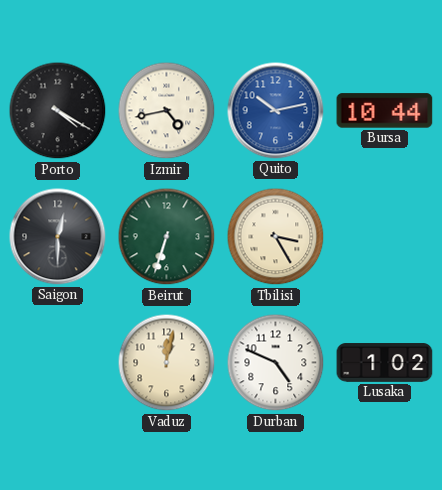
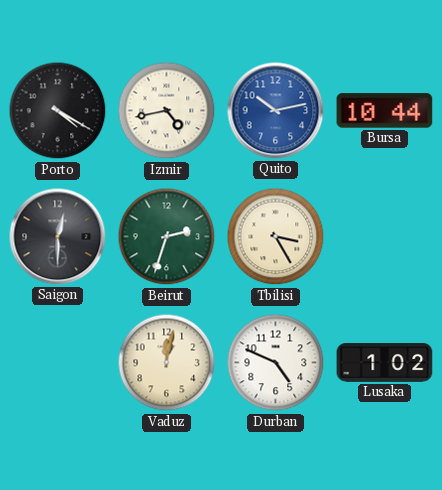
Beirut: 6:33 -> 2:33 (167, 237)
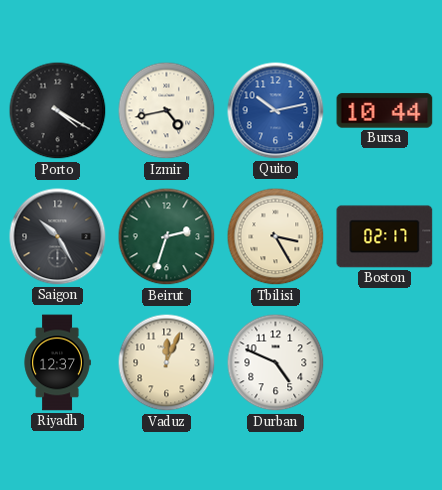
Saigon: 12:30 -> 10:25 (58, 237)
Boston: none -> 02:17 (385, 237)
Riyadh: none -> 12:37 (57, 363)
Vaduz: 12:02 -> 12:04 (167, 363)
Lusaka: 1:02 -> none (385, 363)
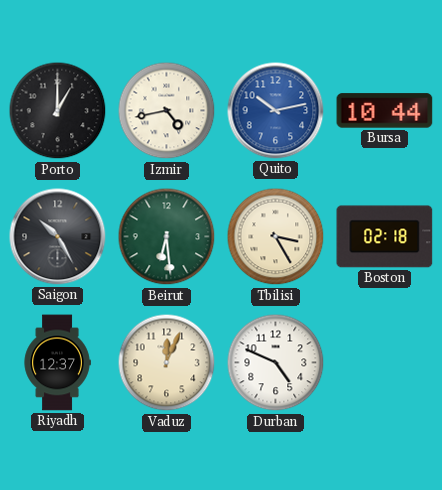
Porto: 4:20 -> 1:00 (58, 111)
Beirut: 2:33 -> 6:29 (167, 237)
Boston: 02:17 -> 02:18 (385, 237)
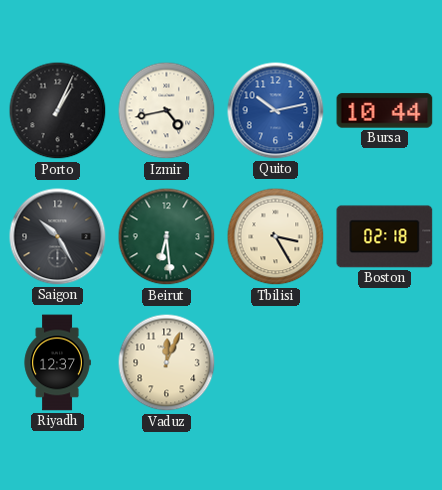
Porto: 1:00 -> 1:04 (58, 111)
Durban: 4:49 -> none (276, 363)
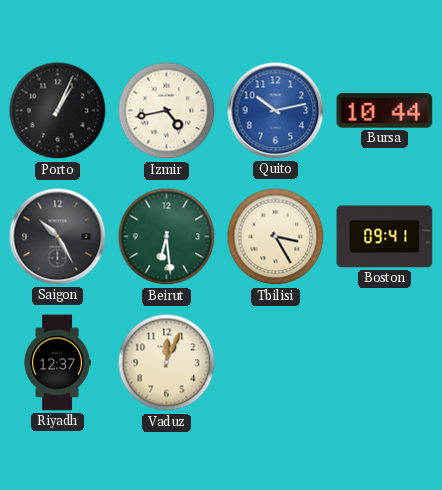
Boston: 02:18 -> 09:41 (385, 237)
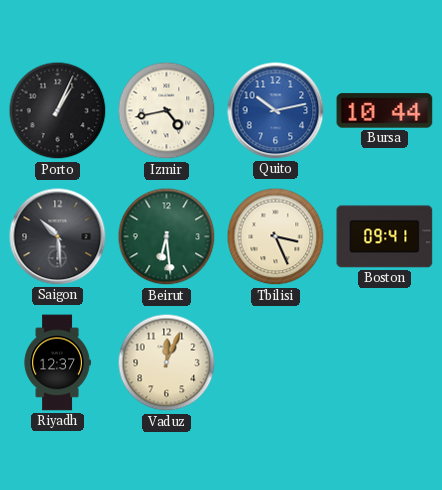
Saigon: 10:25 -> 10:29 (58, 237)
Tbilisi: 3:25 -> 3:26 (276, 237)
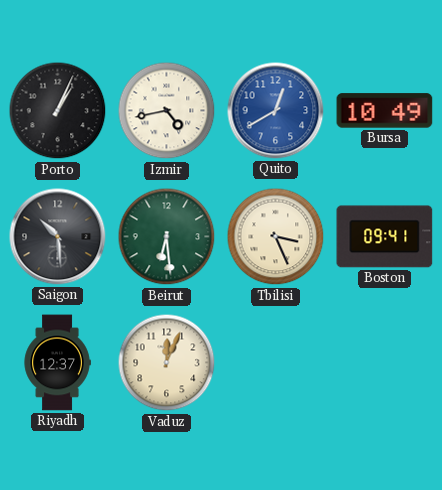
Quito: 10:13 -> 12:40 (276, 111)
Bursa: 10:44 -> 10:49 (385, 111)
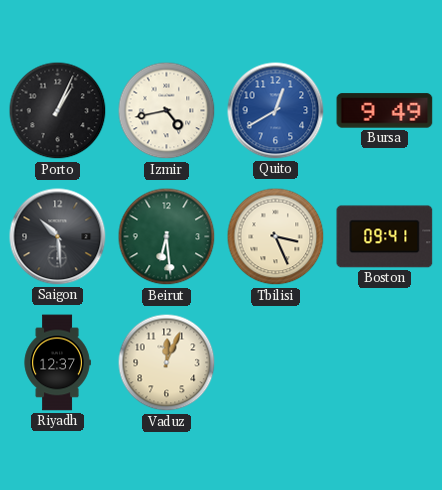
Bursa: 10:49 -> 9:49 (385, 111)
